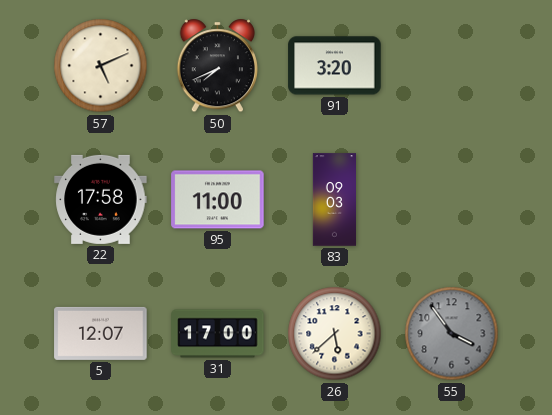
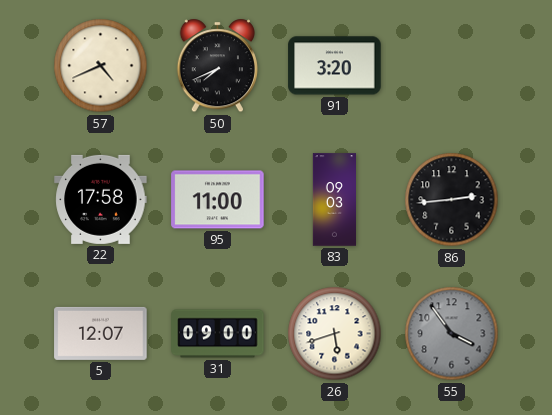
57: 5:11 -> 4:41 (101, 66)
86: none -> 2:44 (452, 200)
31: 17:00 -> 09:00 (218, 334)
26: 5:38 -> 5:42 (335, 334)
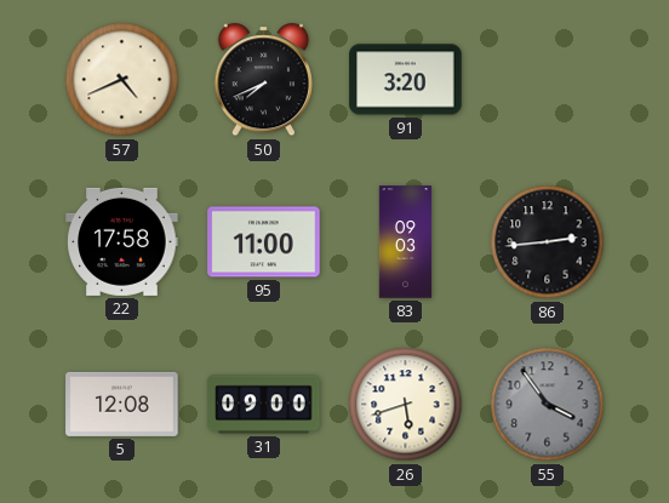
5: 12:07 -> 12:08 (122, 404)
